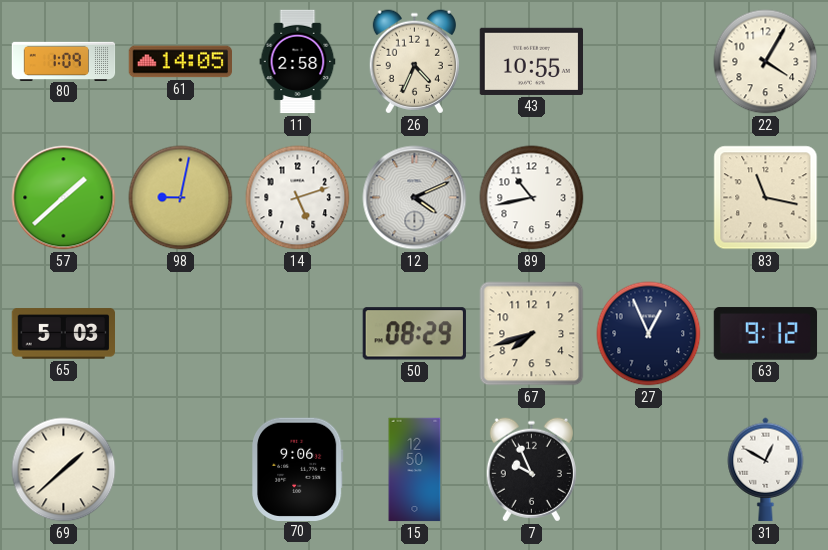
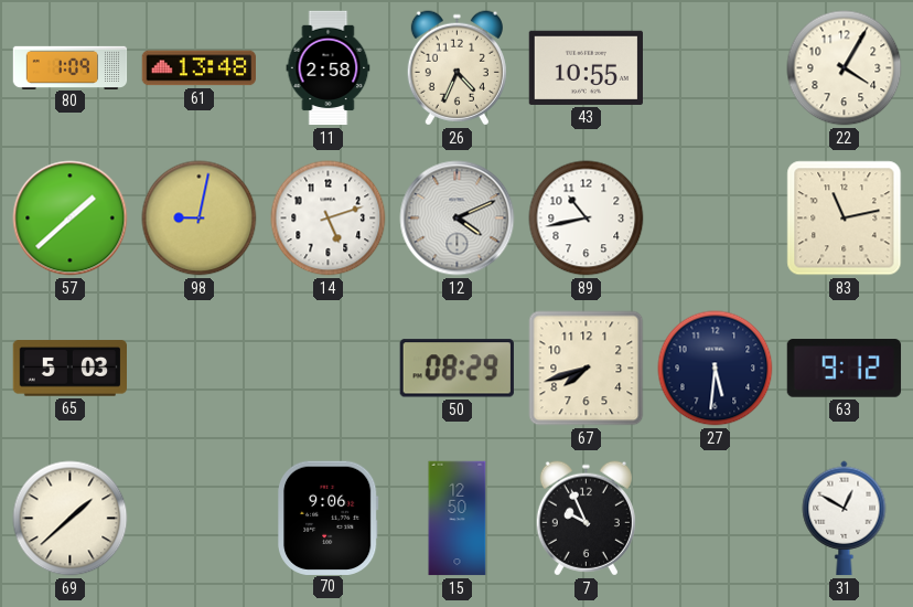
61: 14:05 -> 13:48 (198, 68)
83: 11:17 -> 11:13 (845, 219)
27: 12:56 -> 5:31 (716, 369)
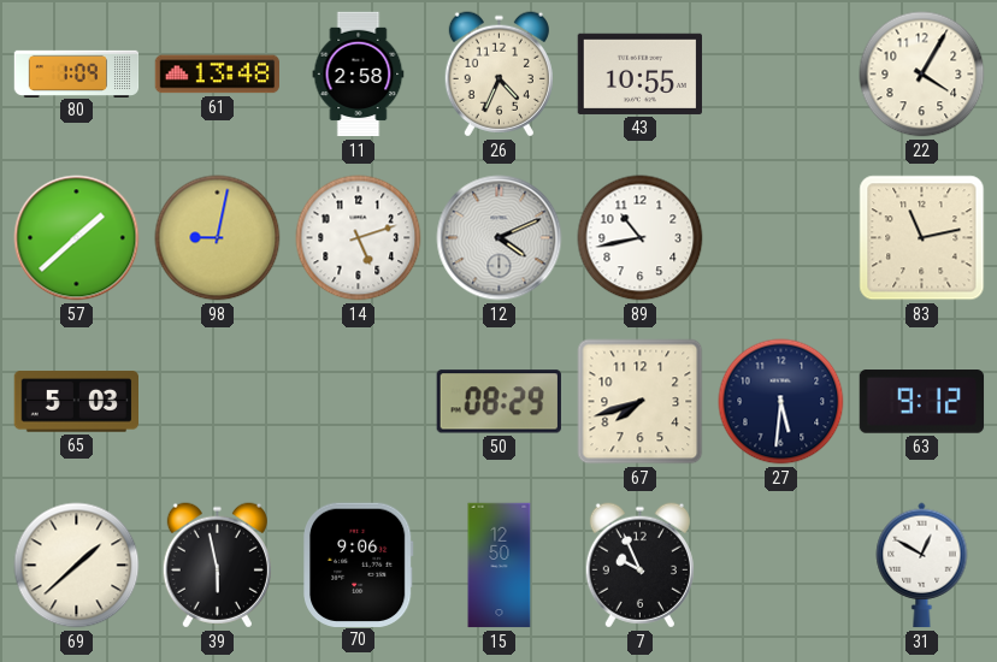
39: none -> 5:58 (217, 566)
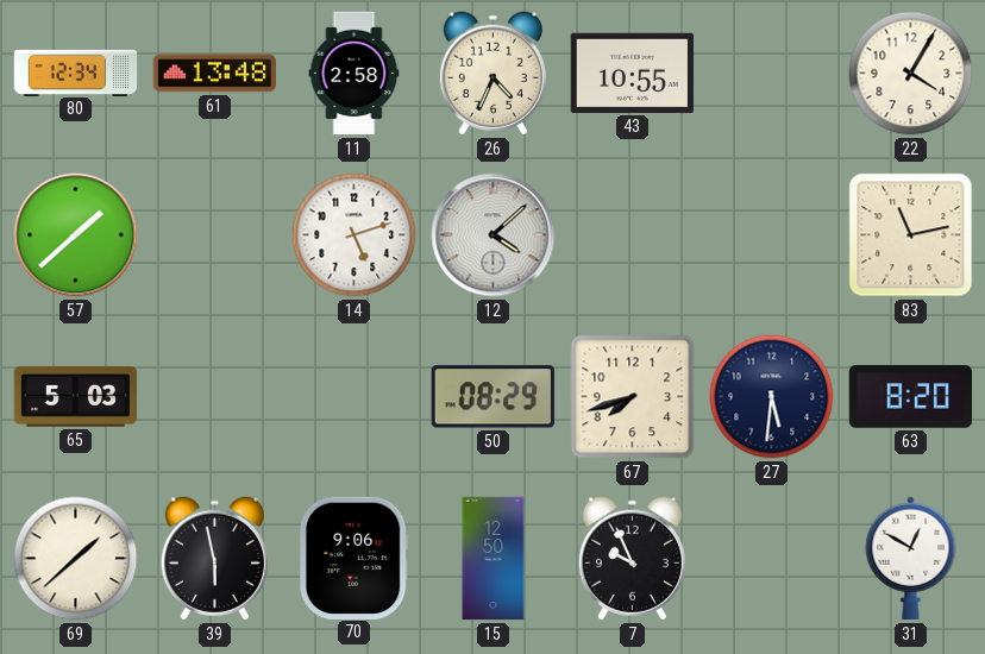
80: 1:09 -> 12:34 (76, 73)
98: 9:02 -> none (218, 238)
12: 4:11 -> 4:08 (494, 235)
89: 10:43 -> none (641, 238)
63: 9:12 -> 8:20 (911, 397)
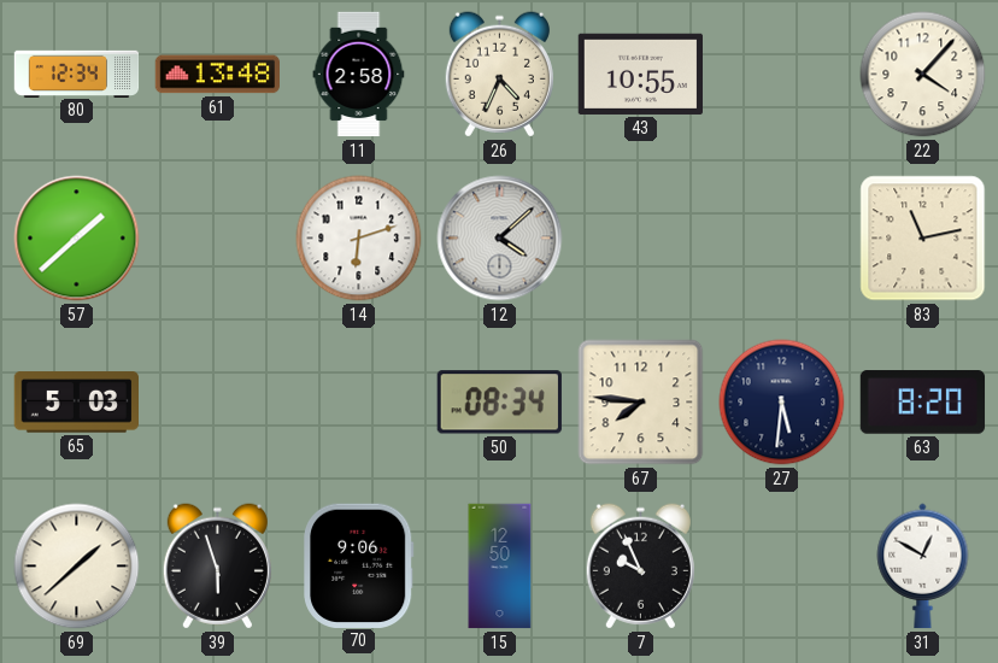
22: 4:05 -> 4:07 (923, 75)
14: 5:12 -> 6:12 (359, 239)
50: 08:29 -> 08:34 (499, 403)
67: 7:42 -> 7:46 (641, 403)
39: 5:58 -> 5:57 (217, 567)
